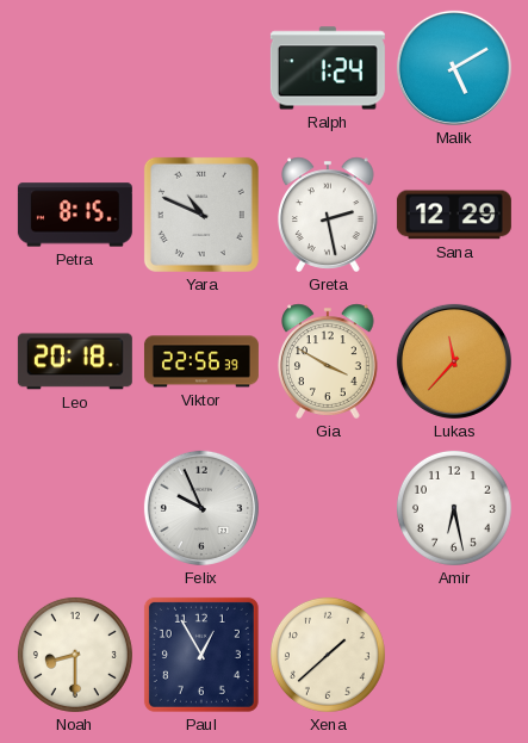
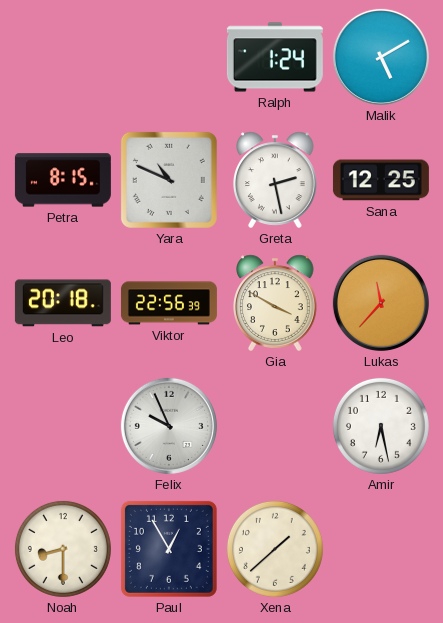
Sana: 12:29 -> 12:25 (381, 180)
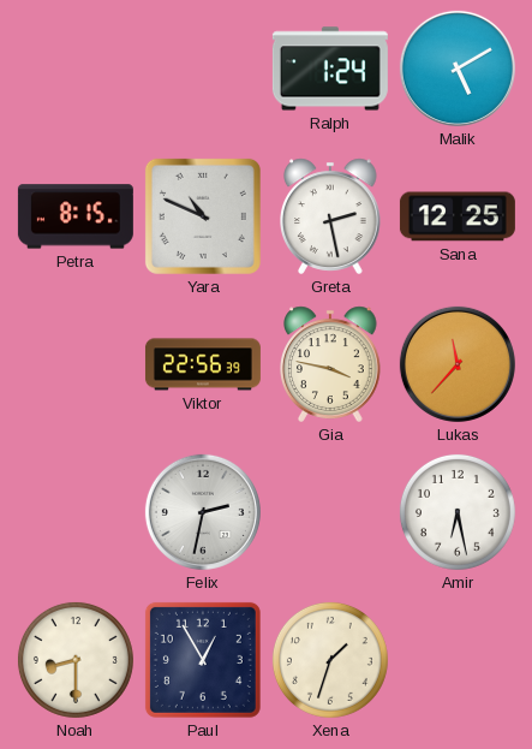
Leo: 20:18 -> none (63, 303)
Gia: 3:50 -> 3:47 (331, 364)
Felix: 9:56 -> 2:32 (203, 512)
Xena: 1:38 -> 1:33 (330, 660)
